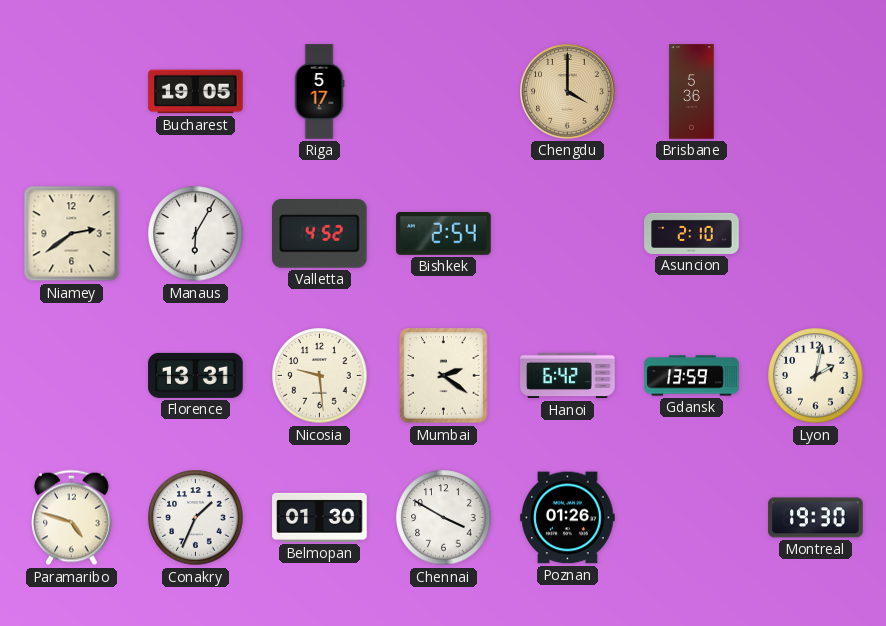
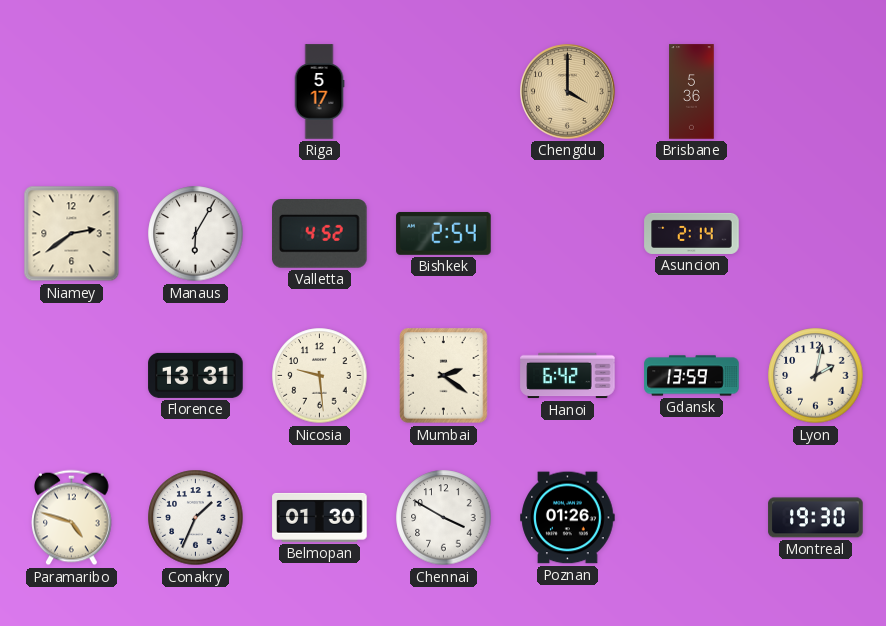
Bucharest: 19:05 -> none (196, 92)
Asuncion: 2:10 -> 2:14 (692, 233)
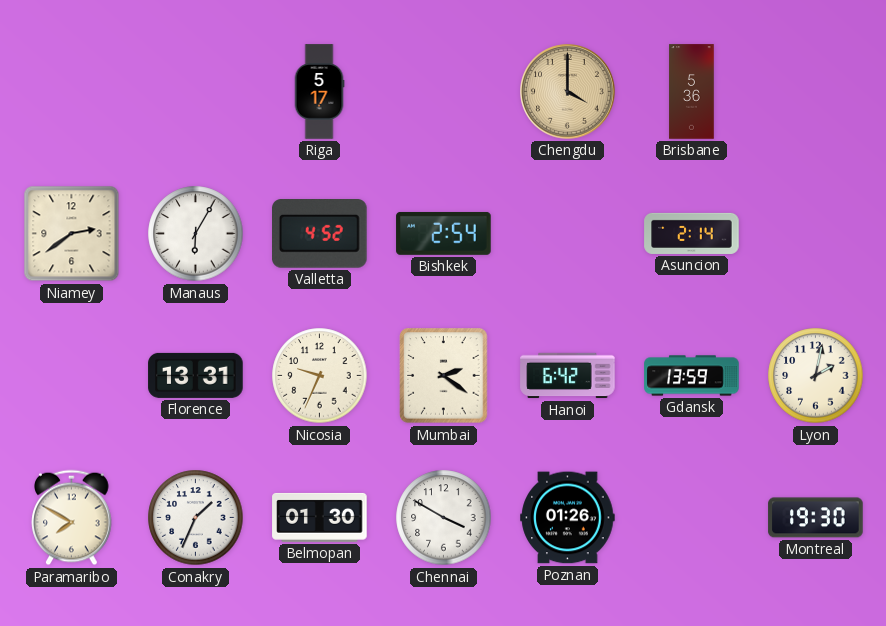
Nicosia: 9:29 -> 9:34 (320, 376)
Paramaribo: 4:48 -> 7:50 (72, 518)
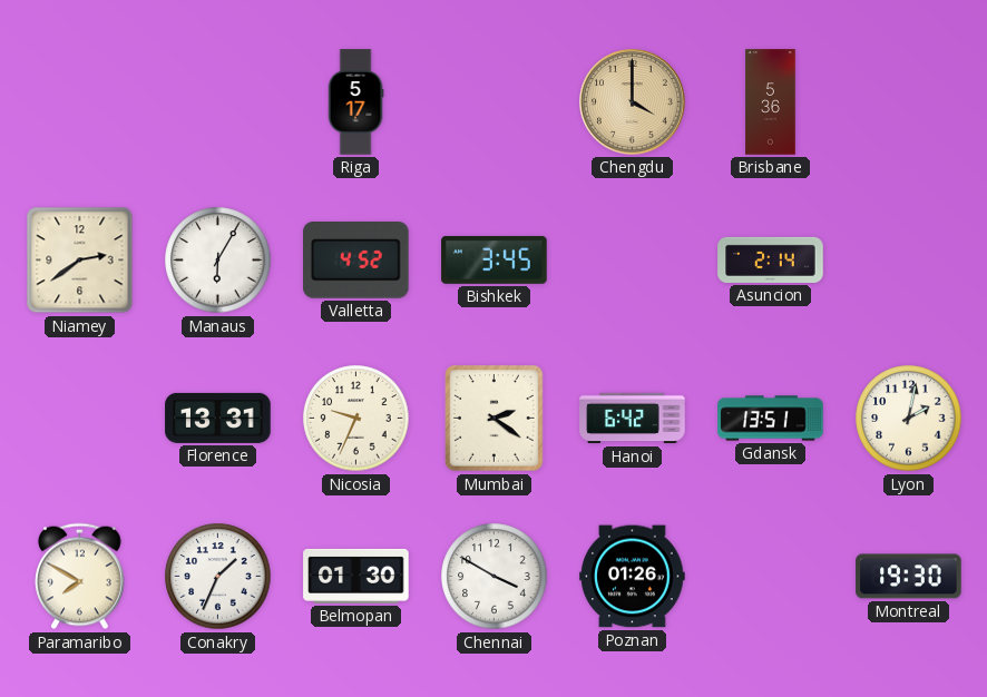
Bishkek: 2:54 -> 3:45 (495, 259)
Gdansk: 13:59 -> 13:51 (771, 419)
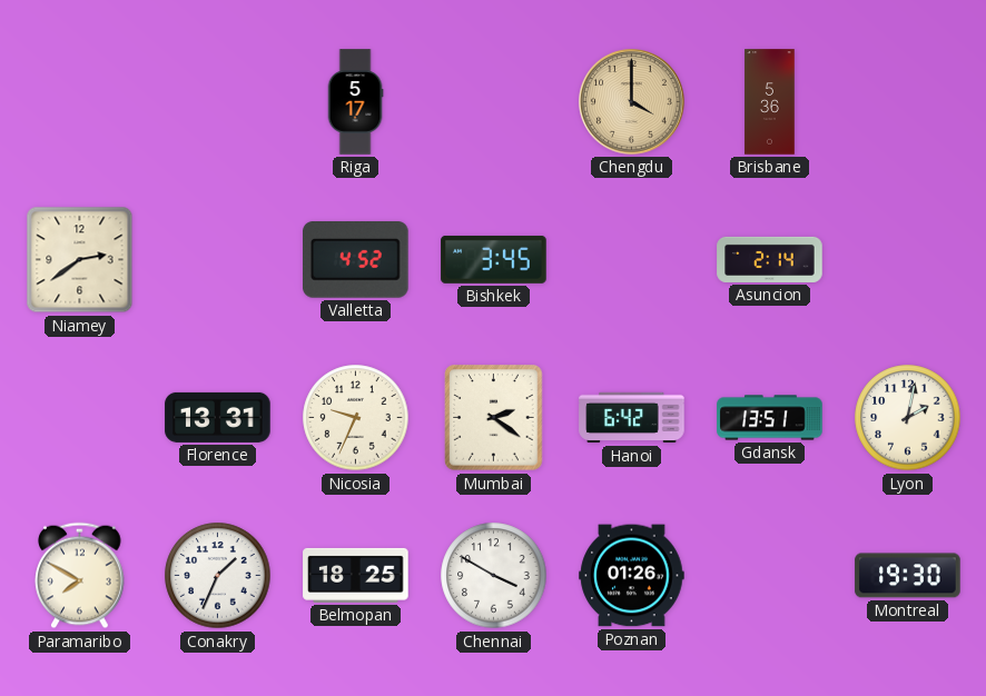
Manaus: 6:05 -> none (218, 261)
Belmopan: 01:30 -> 18:25 (356, 575)
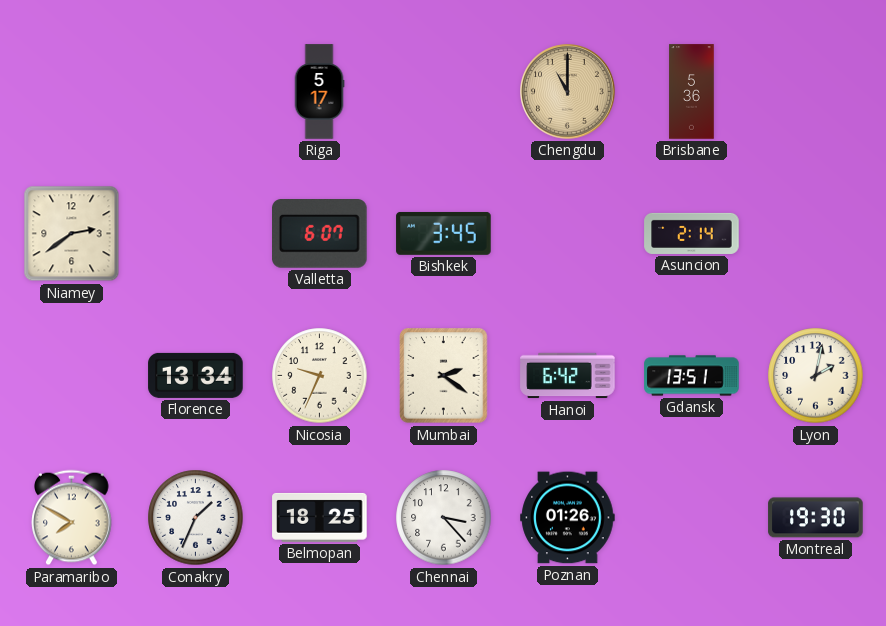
Chengdu: 4:00 -> 11:00 (568, 92)
Valletta: 4:52 -> 6:07 (320, 234)
Florence: 13:31 -> 13:34 (196, 375)
Chennai: 3:50 -> 3:23 (444, 518)
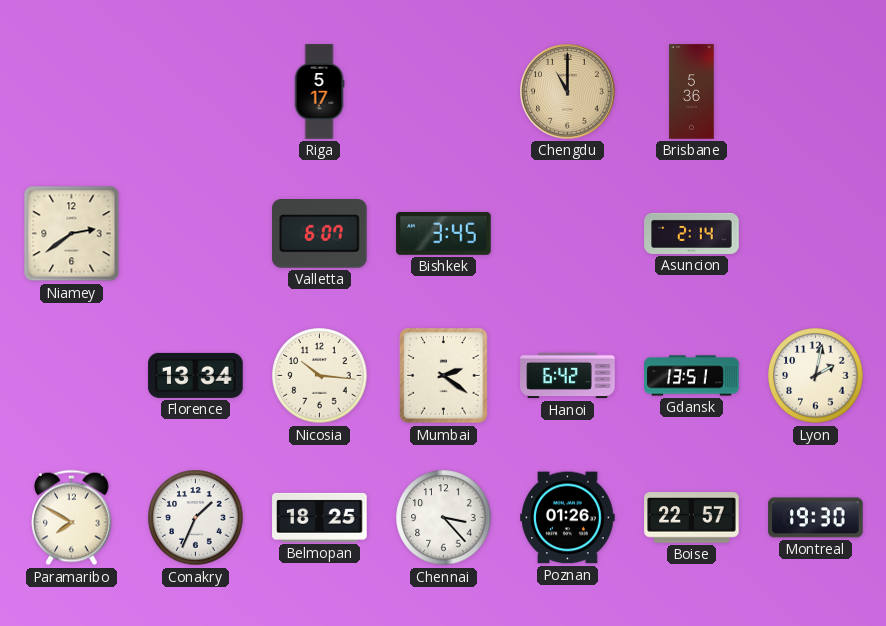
Nicosia: 9:34 -> 10:16 (320, 376)
Boise: none -> 22:57 (692, 518)
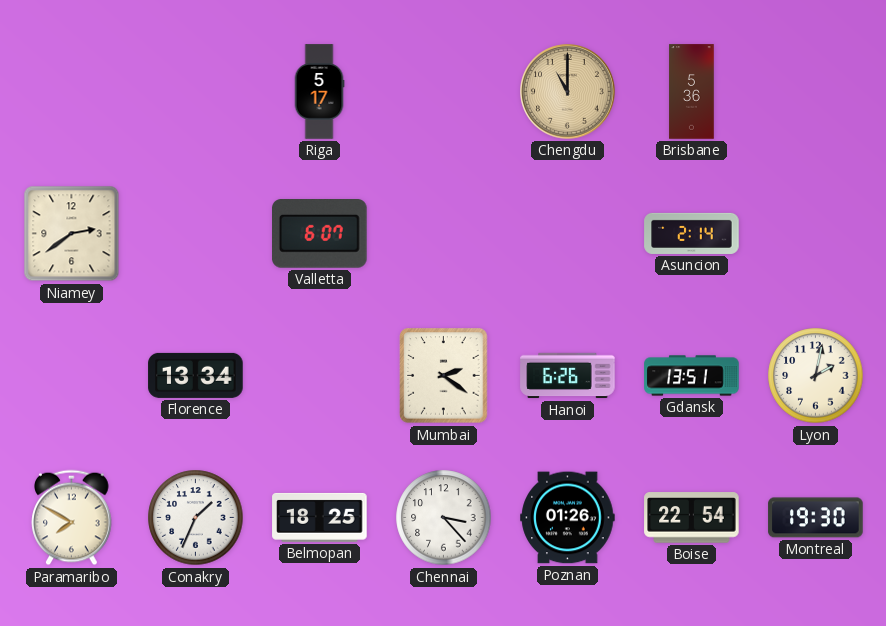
Bishkek: 3:45 -> none (444, 233)
Nicosia: 10:16 -> none (320, 376)
Hanoi: 6:42 -> 6:26 (568, 376)
Boise: 22:57 -> 22:54 (692, 518)
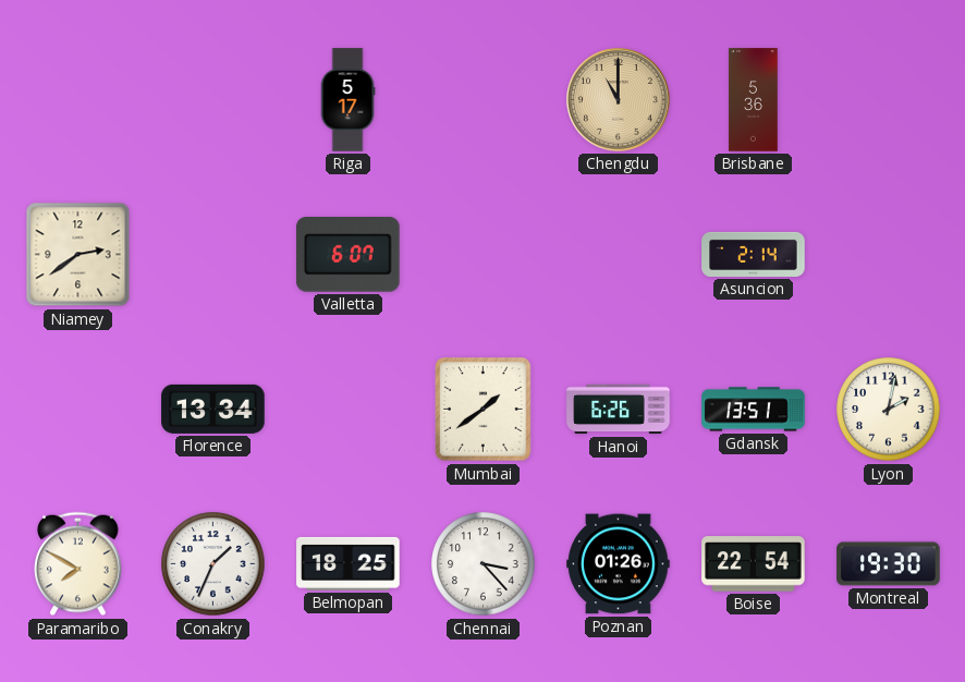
Mumbai: 2:21 -> 1:39 (484, 410)
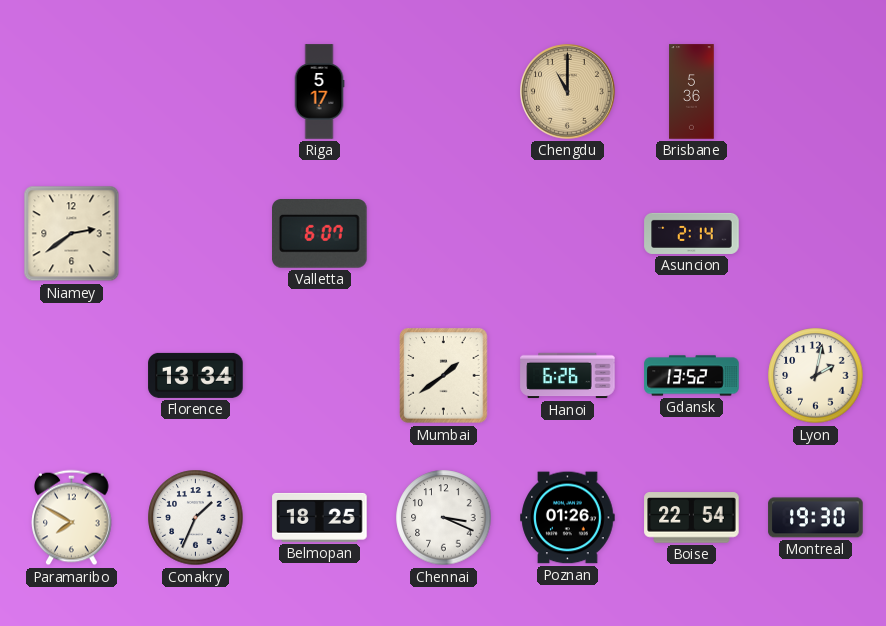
Gdansk: 13:51 -> 13:52 (692, 376)
Chennai: 3:23 -> 3:19 (444, 518)
